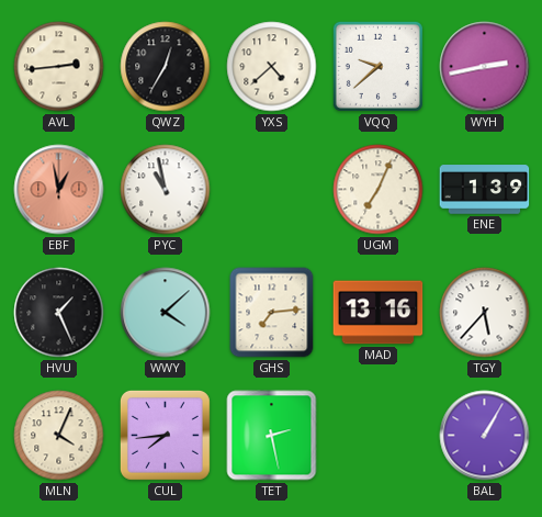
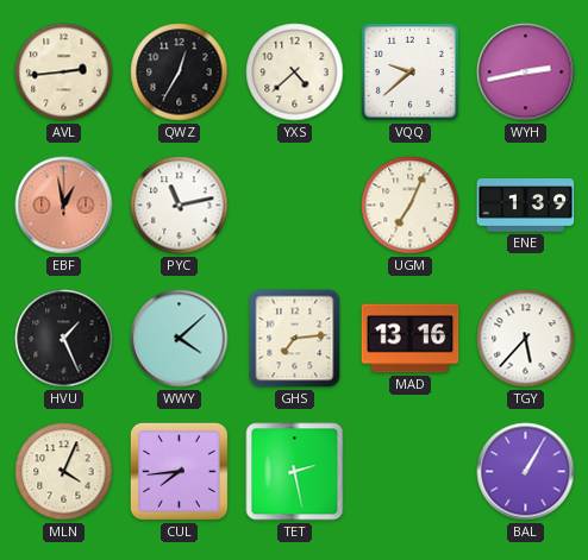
PYC: 10:58 -> 11:13 (180, 206)
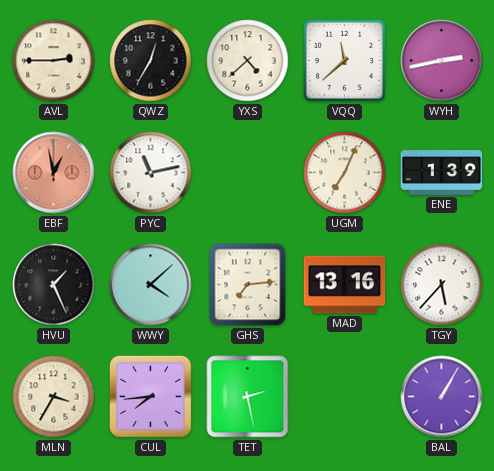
AVL: 2:44 -> 2:45 (54, 61)
VQQ: 9:38 -> 11:38 (344, 60)
MLN: 4:04 -> 3:35 (54, 397)
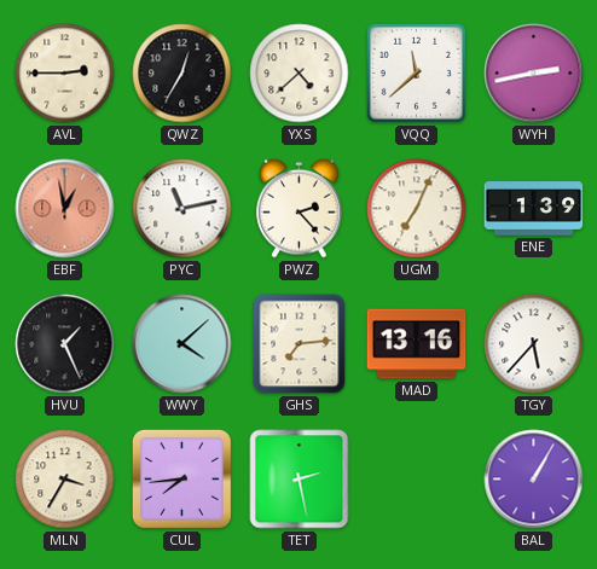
PWZ: none -> 2:23 (300, 208)
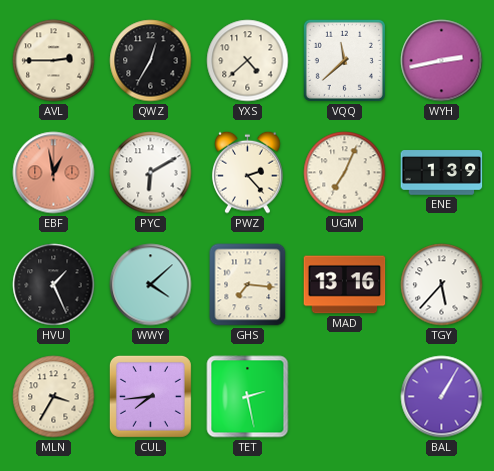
PYC: 11:13 -> 6:10 (151, 173)
GHS: 7:14 -> 7:16 (248, 285)
